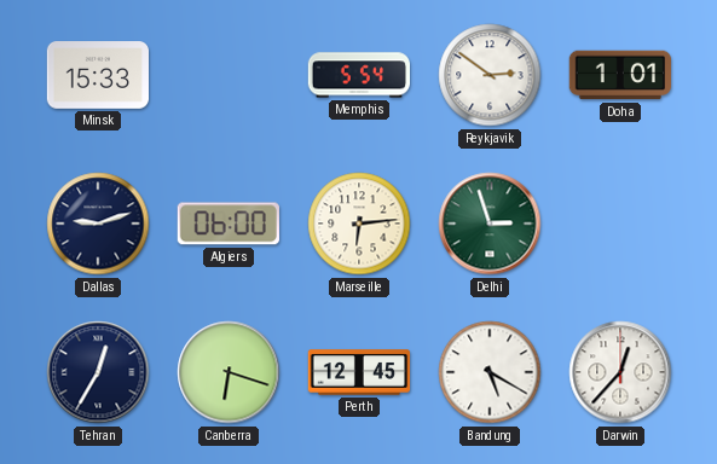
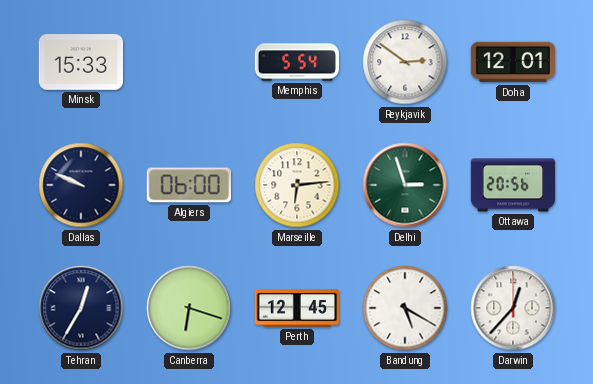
Doha: 1:01 -> 12:01 (512, 62)
Dallas: 9:12 -> 9:49 (81, 185)
Ottawa: none -> 20:56 (513, 185)
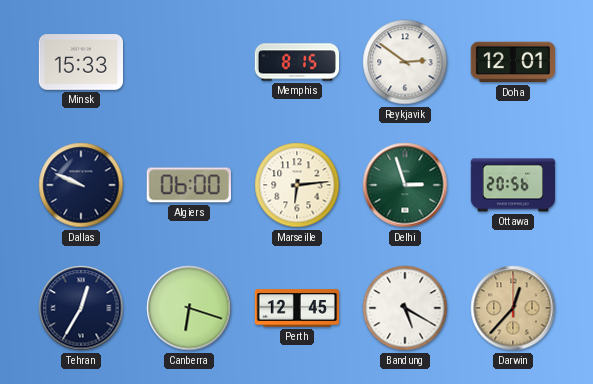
Memphis: 5:54 -> 8:15 (296, 62)
Darwin dial: white -> champagne (513, 308)
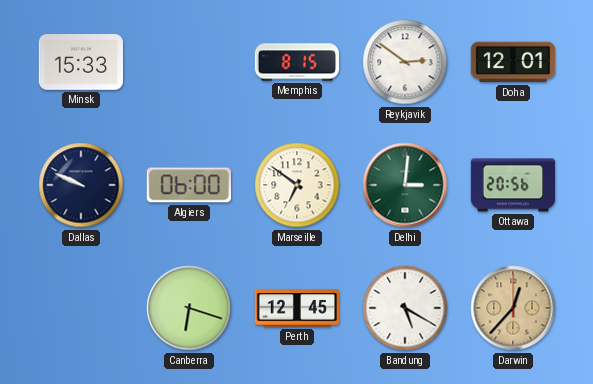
Marseille: 6:14 -> 6:51 (297, 185)
Delhi: 2:57 -> 3:01 (405, 185)
Tehran: 12:35 -> none (81, 308)
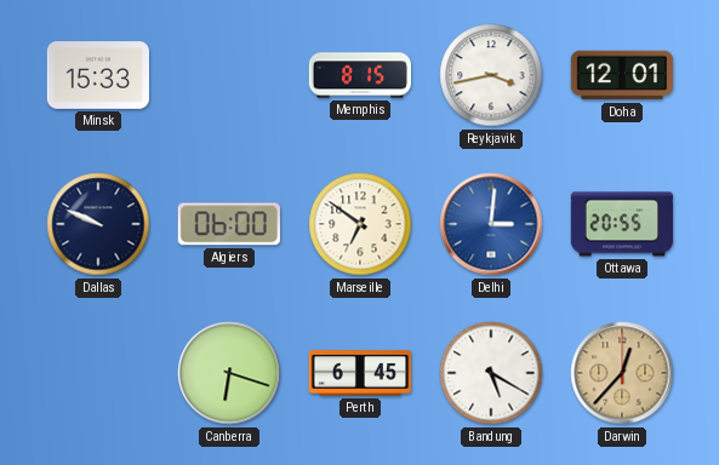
Reykjavik: 2:51 -> 3:43 (491, 75)
Delhi dial: green -> blue (491, 224)
Ottawa: 20:56 -> 20:55 (622, 224)
Perth: 12:45 -> 6:45 (360, 373)
